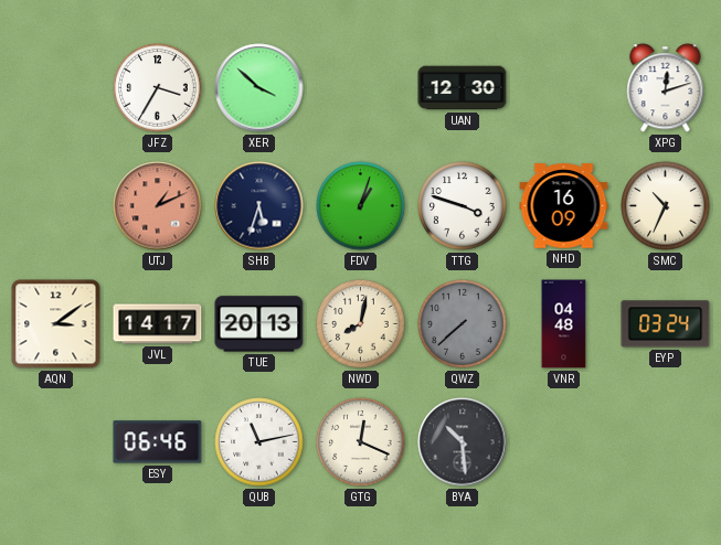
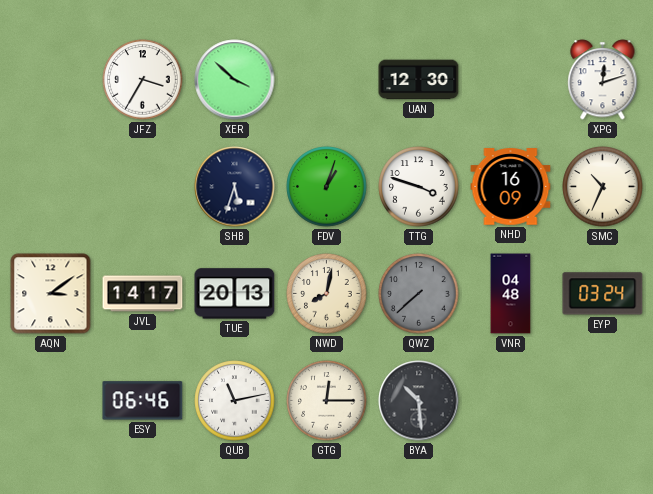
UTJ: 1:11 -> none (158, 206)
GTG: 12:19 -> 12:15 (327, 401)
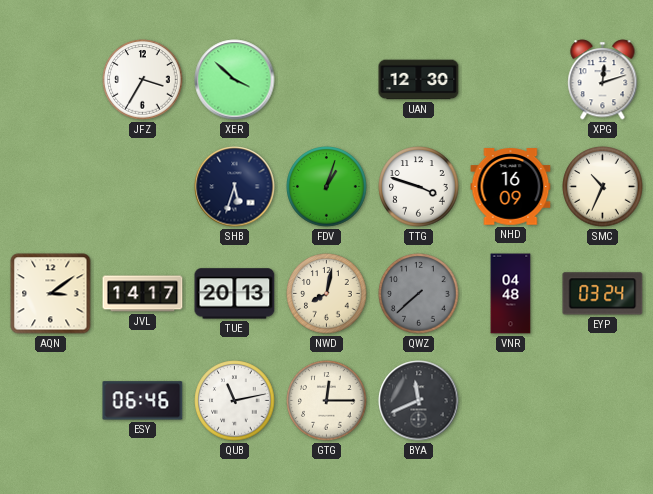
BYA: 10:29 -> 11:41 (419, 401)
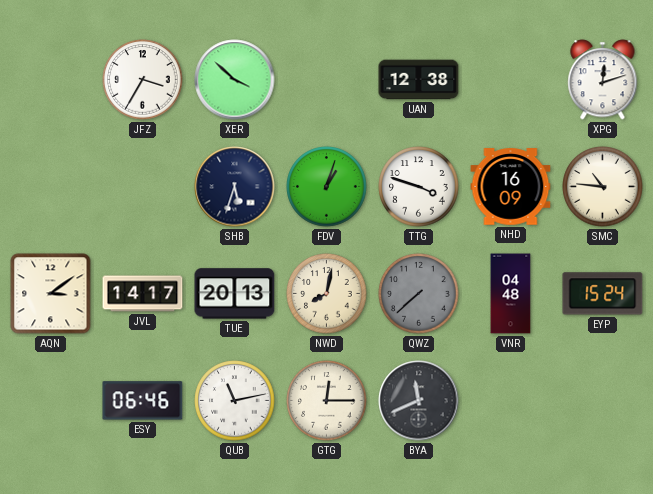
UAN: 12:30 -> 12:38 (419, 80)
SMC: 10:34 -> 10:46 (603, 187)
EYP: 03:24 -> 15:24 (603, 294)
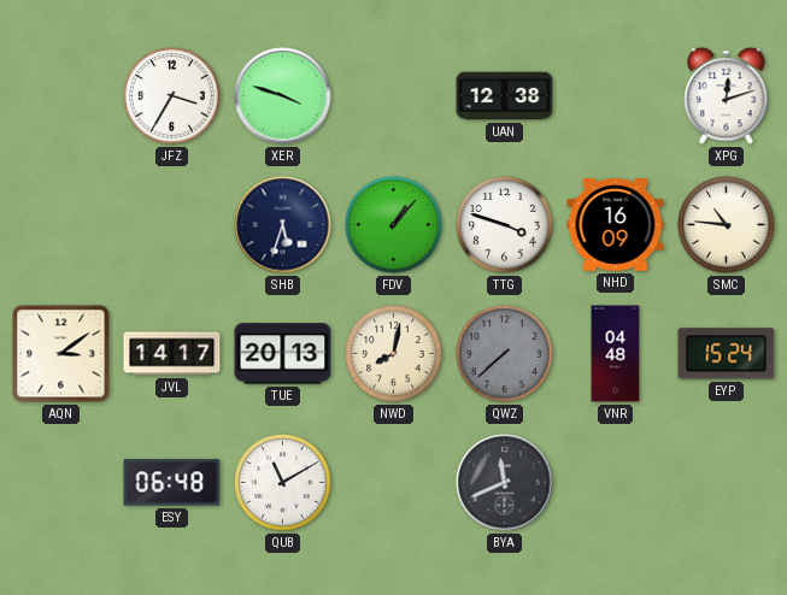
XER: 3:52 -> 3:48 (283, 96)
FDV: 1:03 -> 1:07 (394, 225)
ESY: 06:46 -> 06:48 (172, 483)
QUB: 11:13 -> 11:10 (283, 483)
GTG: 12:15 -> none (327, 401)
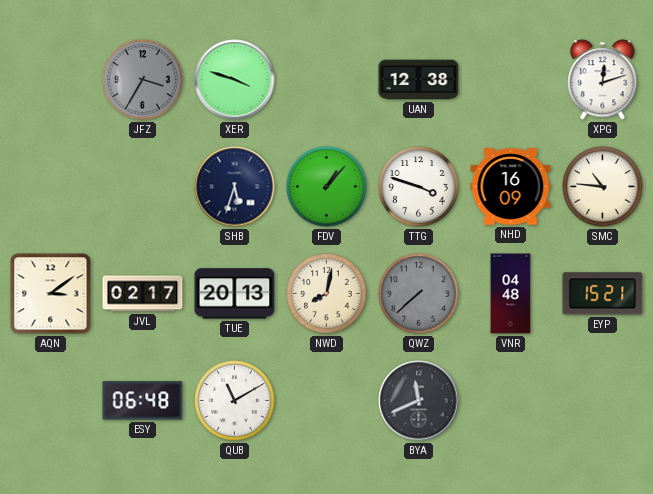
JFZ dial: white -> grey (143, 80)
JVL: 14:17 -> 02:17 (143, 294)
EYP: 15:24 -> 15:21 (603, 294)
